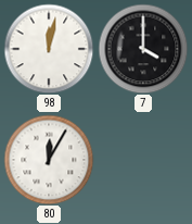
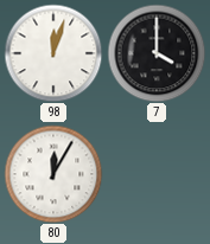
98: 12:02 -> 12:03 (53, 53)
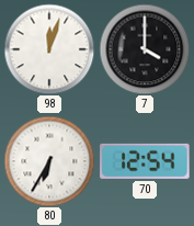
80: 12:05 -> 6:35 (49, 161)
70: none -> 12:54 (145, 161)
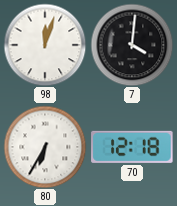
7: 4:00 -> 4:01 (132, 45)
70: 12:54 -> 12:18 (132, 147)
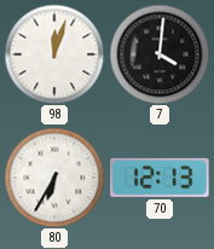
70: 12:18 -> 12:13 (160, 178)
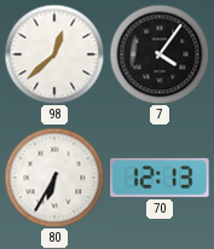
98: 12:03 -> 12:38 (54, 54)
7: 4:01 -> 4:06 (160, 54)
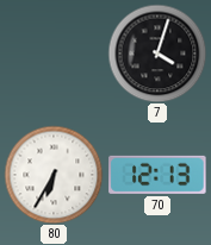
98: 12:38 -> none (54, 54)
7: 4:06 -> 4:03 (157, 54)
